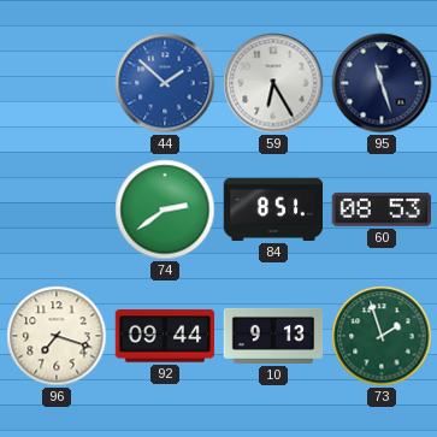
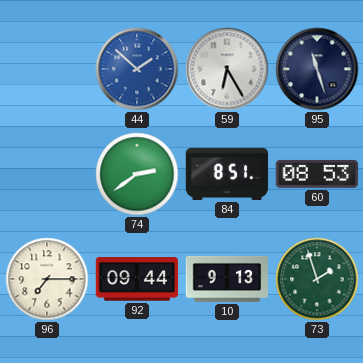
96: 7:18 -> 7:15 (47, 279)
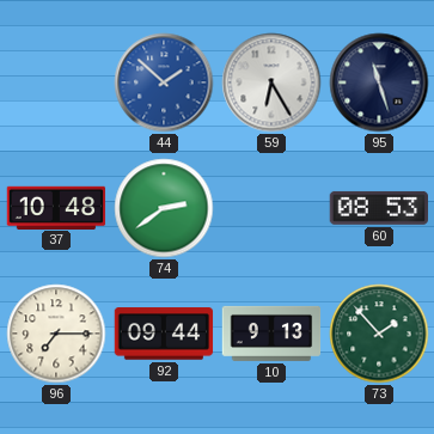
37: none -> 10:48 (56, 207)
84: 8:51 -> none (227, 174)
73: 1:57 -> 1:53 (379, 334)
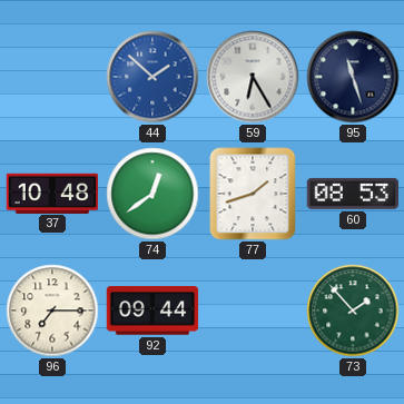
74: 2:39 -> 12:39 (152, 194)
77: none -> 1:42 (253, 194)
10: 9:13 -> none (271, 334)
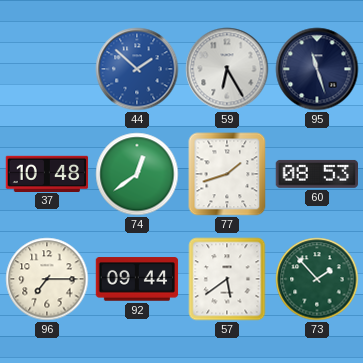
57: none -> 5:39 (227, 279)
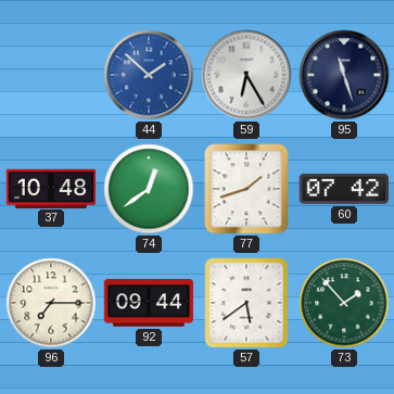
60: 08:53 -> 07:42 (343, 189)
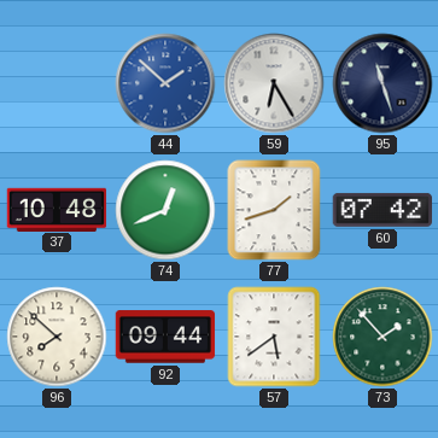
74: 12:39 -> 12:41 (165, 210)
96: 7:15 -> 7:52 (57, 337)
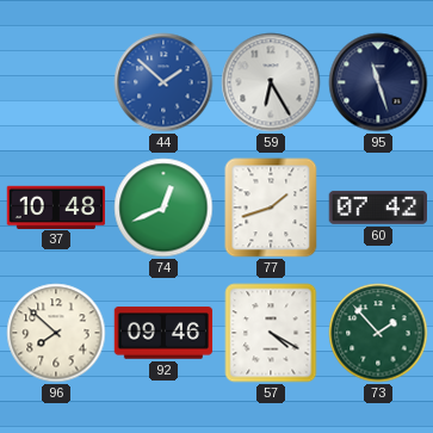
92: 09:44 -> 09:46 (163, 333)
57: 5:39 -> 4:20 (271, 333)
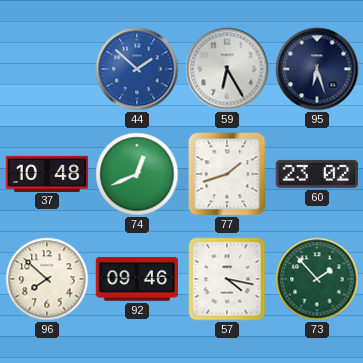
95: 11:27 -> 6:27 (317, 69)
60: 07:42 -> 23:02 (316, 174)
57: 4:20 -> 4:17 (227, 279)
